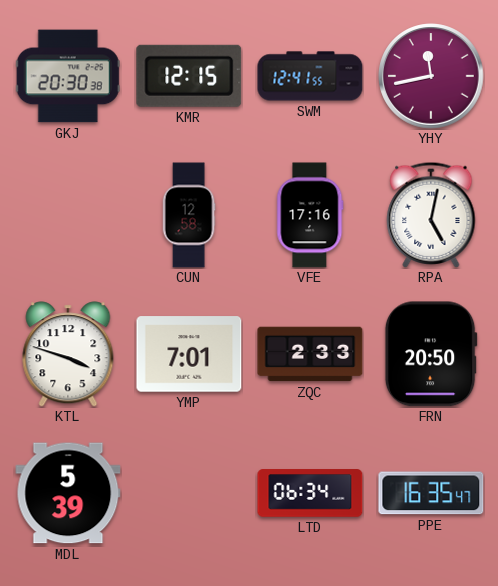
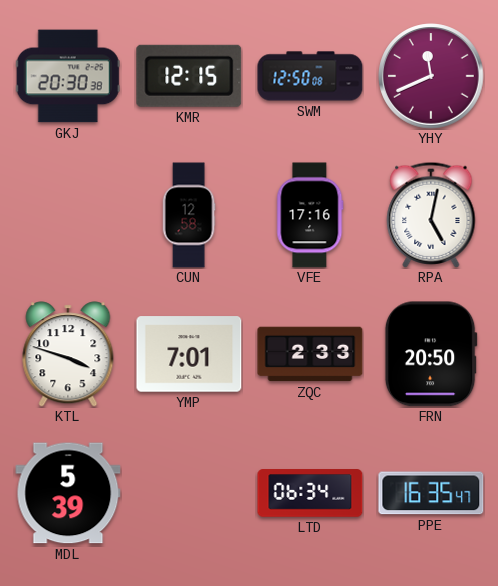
SWM: 12:41 -> 12:50 (310, 76)
YHY: 11:43 -> 11:41 (431, 76)
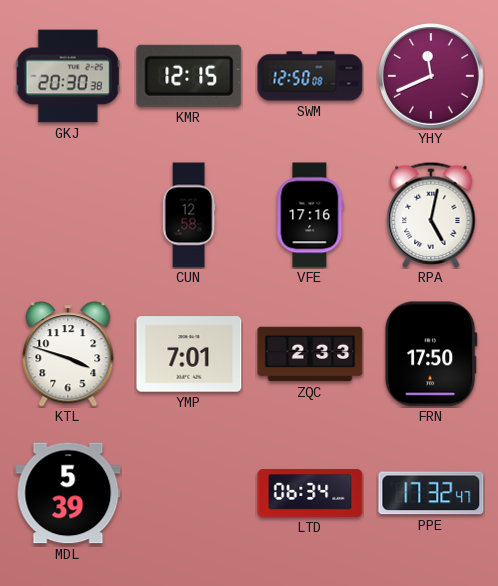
FRN: 20:50 -> 17:50 (431, 354)
PPE: 16:35 -> 17:32 (431, 493)
